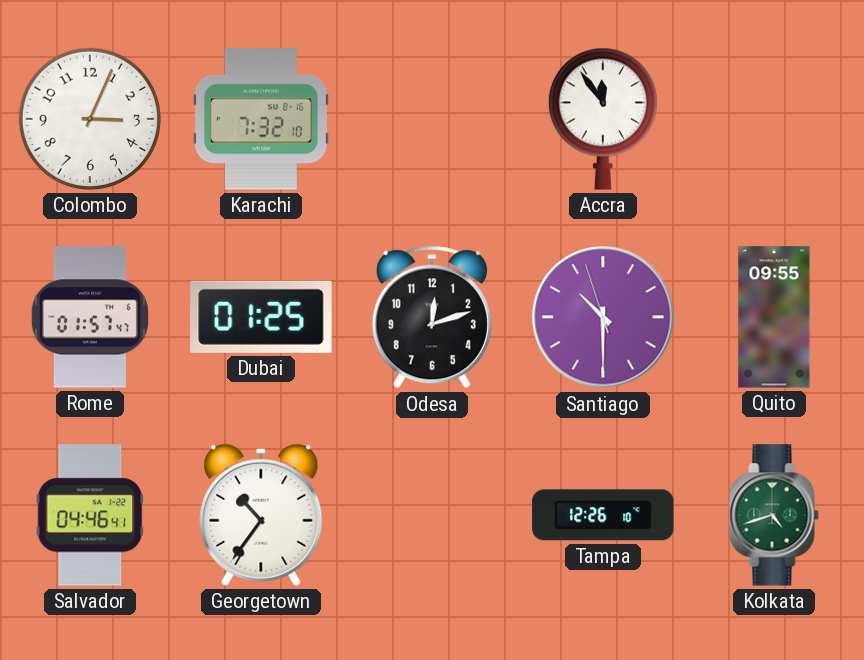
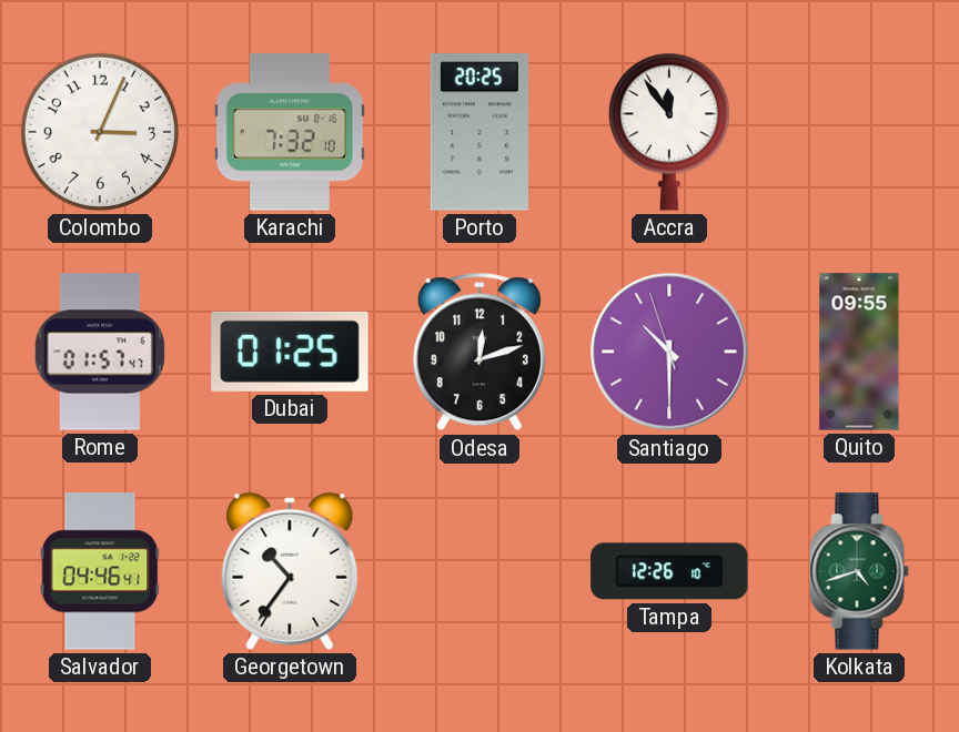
Porto: none -> 20:25 (479, 132)
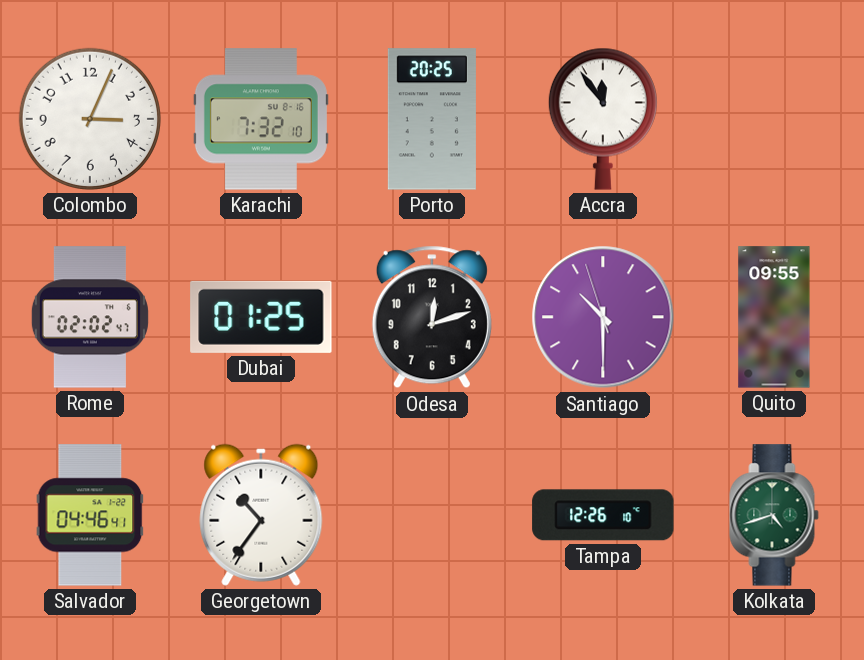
Rome: 01:57 -> 02:02 (90, 317)
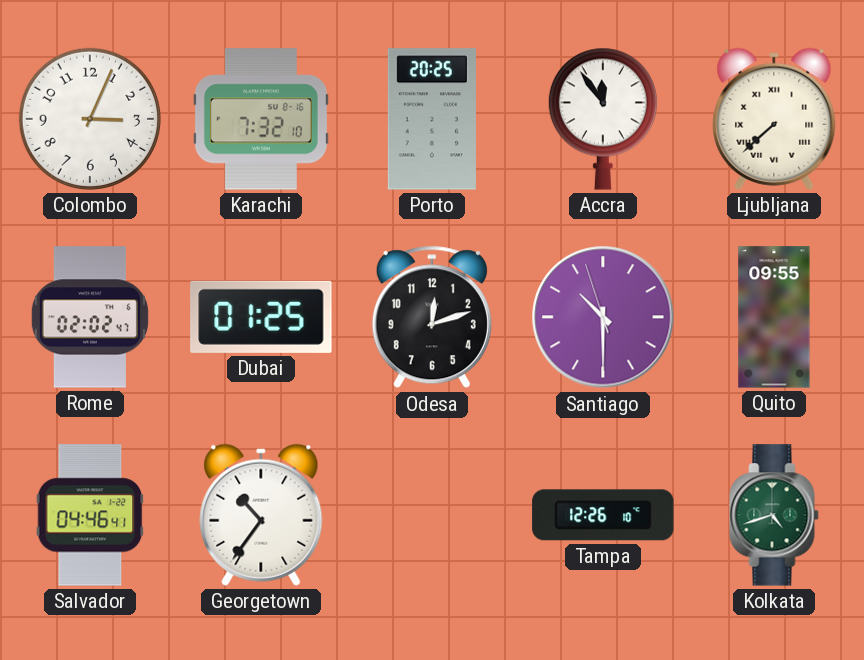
Ljubljana: none -> 7:38 (774, 119)
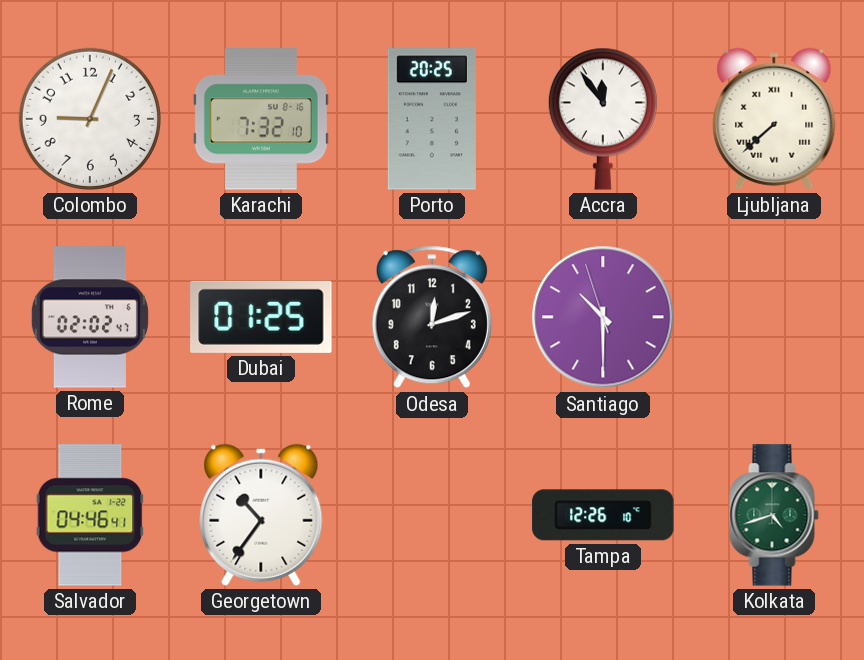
Colombo: 3:04 -> 9:04 (90, 119)
Quito: 09:55 -> none (774, 317)
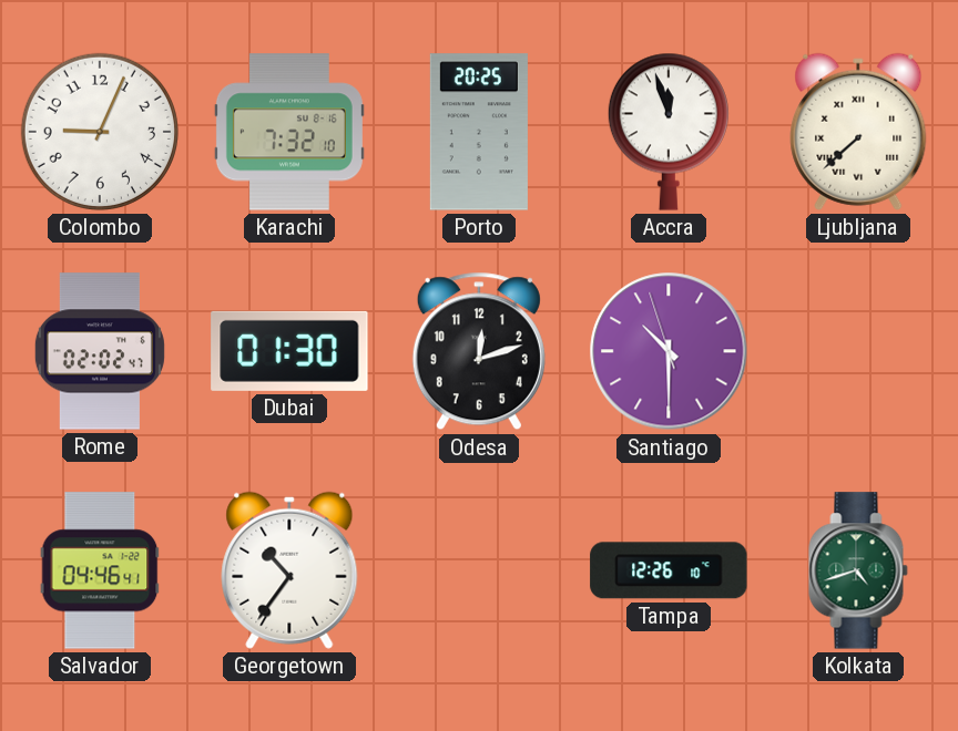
Accra: 11:54 -> 11:57 (669, 132)
Dubai: 01:25 -> 01:30 (289, 351)
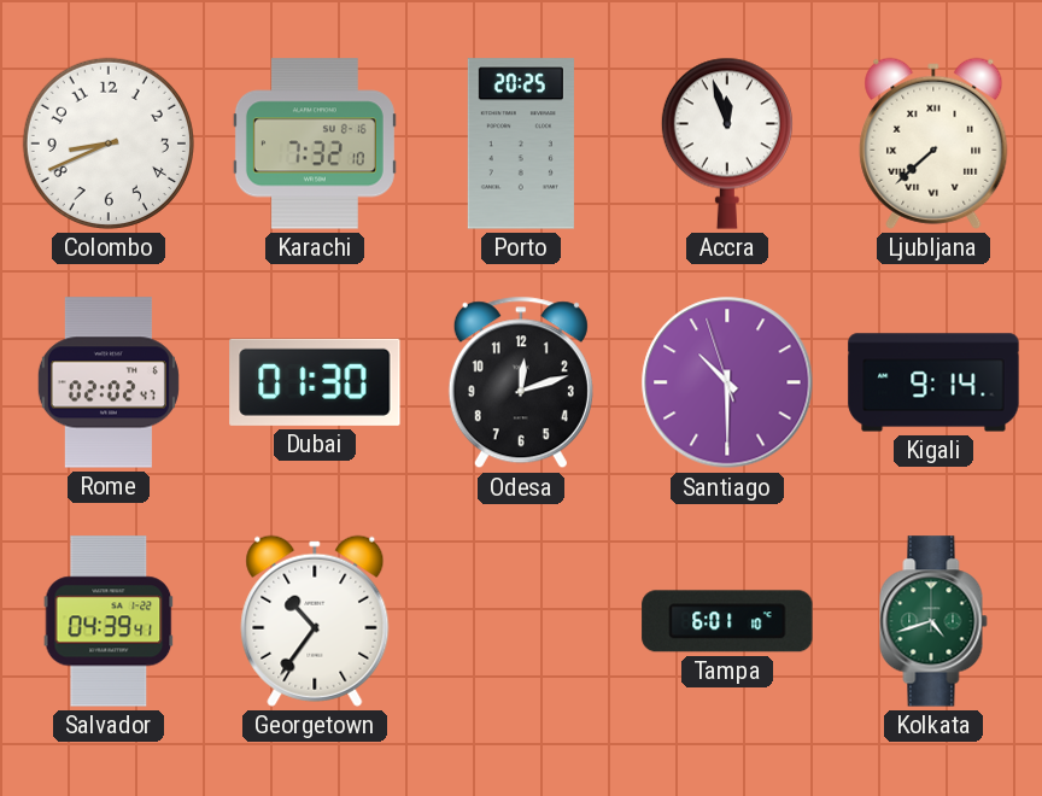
Colombo: 9:04 -> 8:41 (109, 144)
Kigali: none -> 9:14 (933, 382)
Salvador: 04:46 -> 04:39 (109, 621)
Tampa: 12:26 -> 6:01 (727, 621)
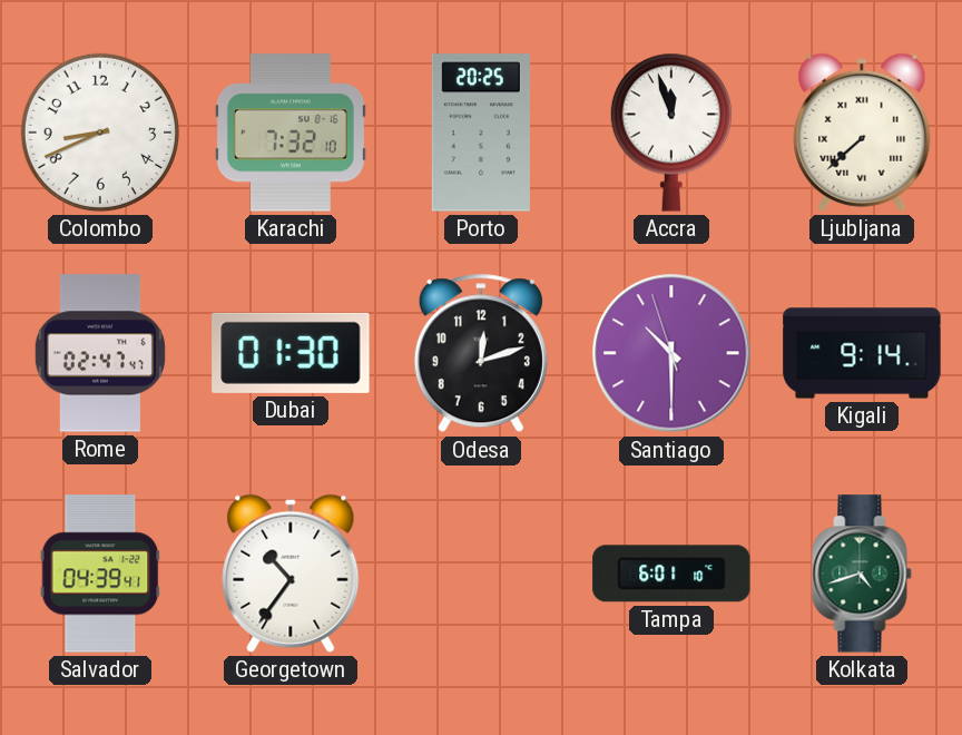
Rome: 02:02 -> 02:47 (100, 353)
